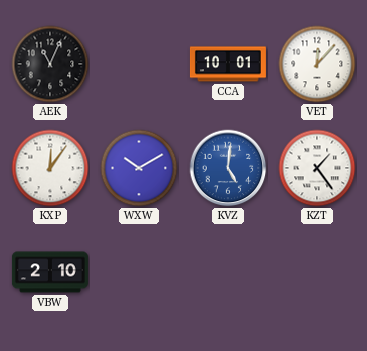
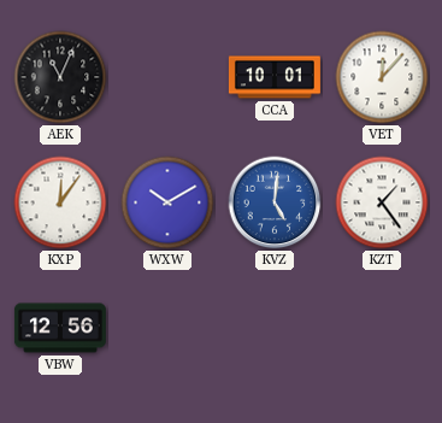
VBW: 2:10 -> 12:56 (60, 328)
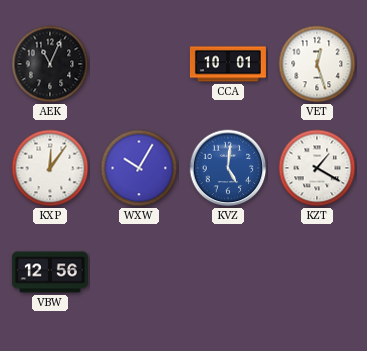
VET: 12:07 -> 12:27 (317, 64)
WXW: 10:10 -> 10:05 (139, 168)
KZT: 1:24 -> 1:20 (317, 168)
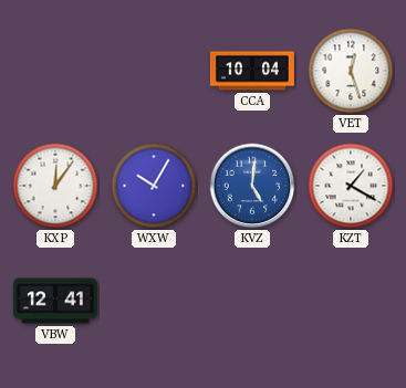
AEK: 11:04 -> none (50, 64)
CCA: 10:01 -> 10:04 (252, 71)
VBW: 12:56 -> 12:41 (55, 301)
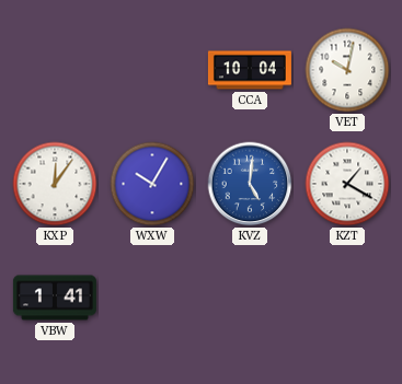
VET: 12:27 -> 10:02 (347, 70)
VBW: 12:41 -> 1:41 (55, 298)
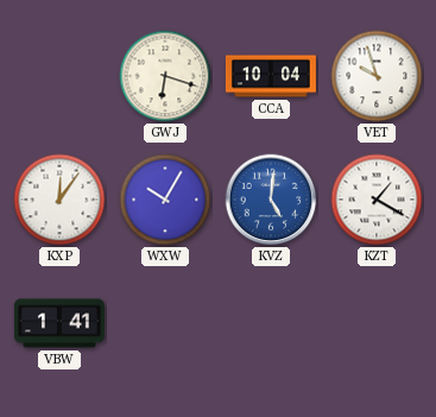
GWJ: none -> 6:18 (165, 76)
VET: 10:02 -> 9:57 (377, 76)
